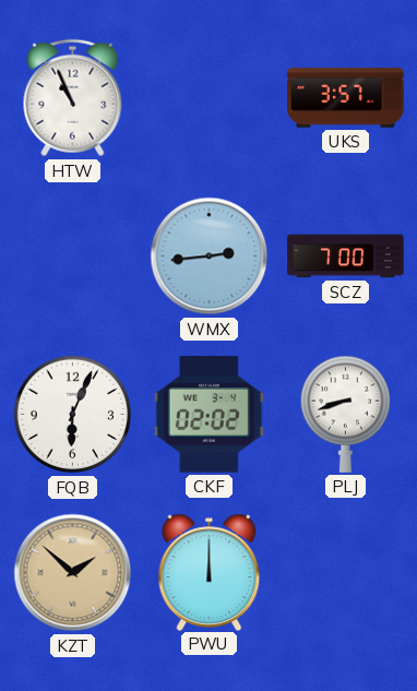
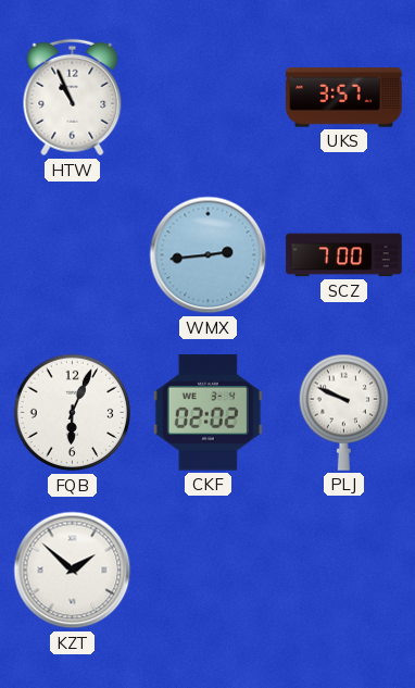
PLJ: 8:42 -> 9:49 (343, 412)
KZT dial: champagne -> white (73, 571)
PWU: 12:00 -> none (210, 572)
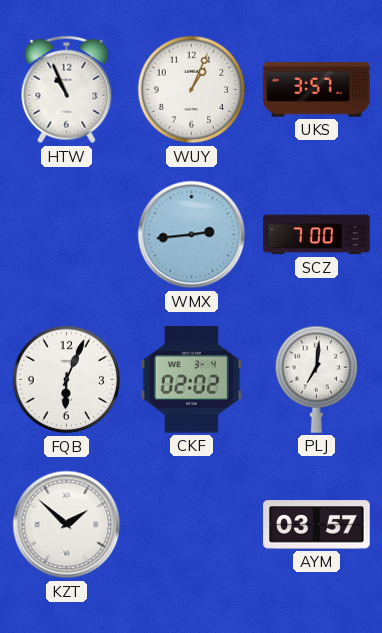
WUY: none -> 1:04 (192, 90)
PLJ: 9:49 -> 7:01 (316, 379)
AYM: none -> 03:57 (317, 525)
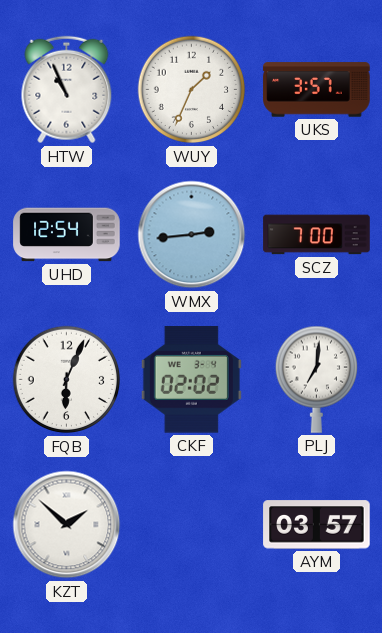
WUY: 1:04 -> 1:34 (192, 90)
UHD: none -> 12:54 (67, 235)
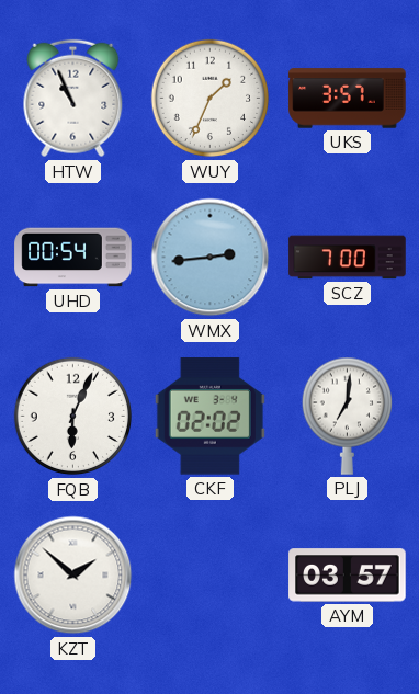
UHD: 12:54 -> 00:54 (73, 258)
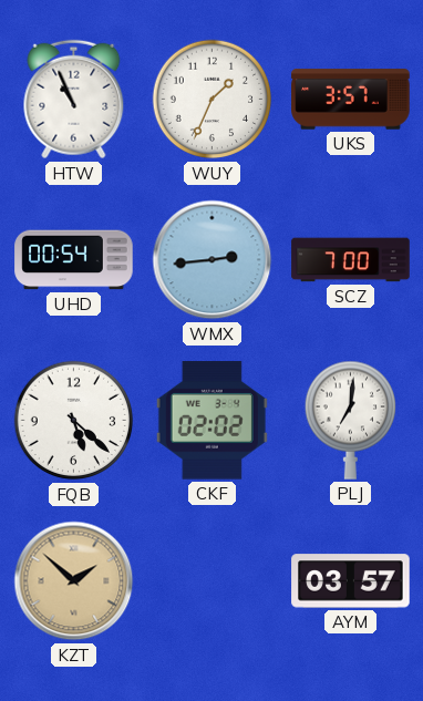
FQB: 6:04 -> 5:22 (74, 421)
KZT dial: white -> champagne (74, 581)
